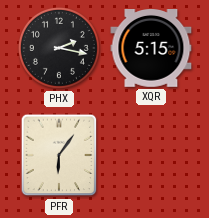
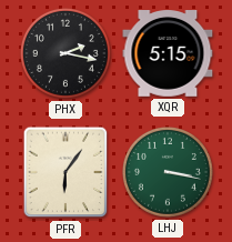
LHJ: none -> 3:17 (168, 172)
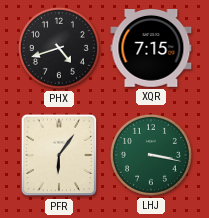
PHX: 2:17 -> 4:42 (59, 48)
XQR: 5:15 -> 7:15 (151, 49)
